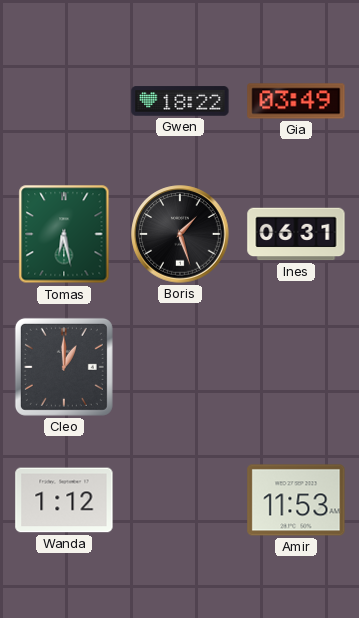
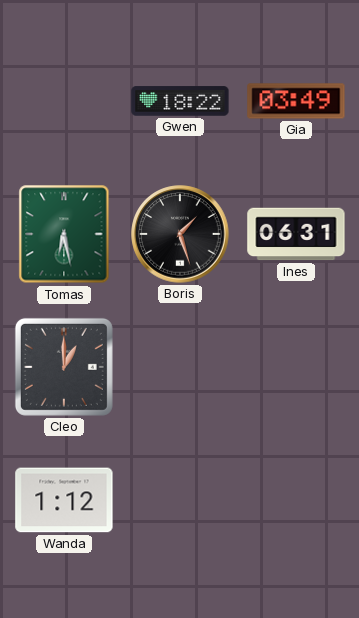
Amir: 11:53 -> none (296, 500)
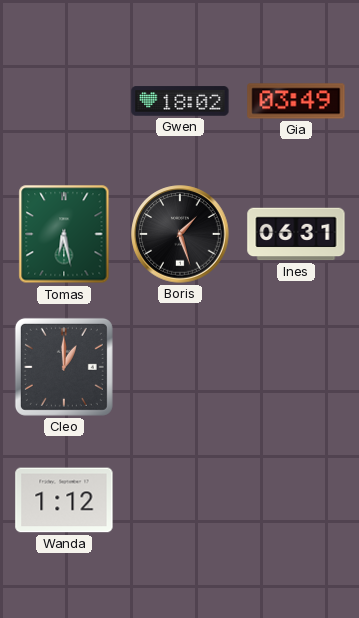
Gwen: 18:22 -> 18:02 (180, 101)
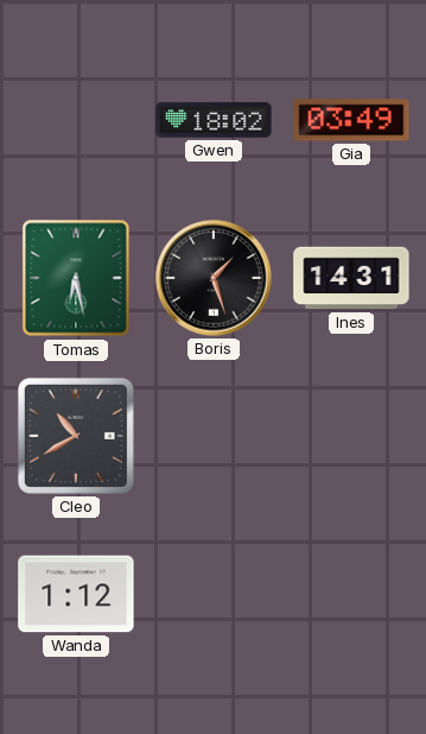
Ines: 06:31 -> 14:31 (351, 278)
Cleo: 1:00 -> 10:40 (76, 436)
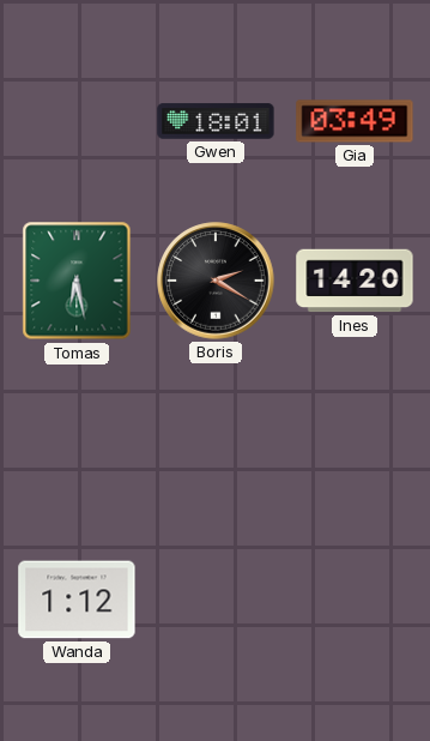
Gwen: 18:02 -> 18:01 (216, 121)
Boris: 1:27 -> 2:20 (216, 281)
Ines: 14:31 -> 14:20 (355, 281)
Cleo: 10:40 -> none (76, 436)
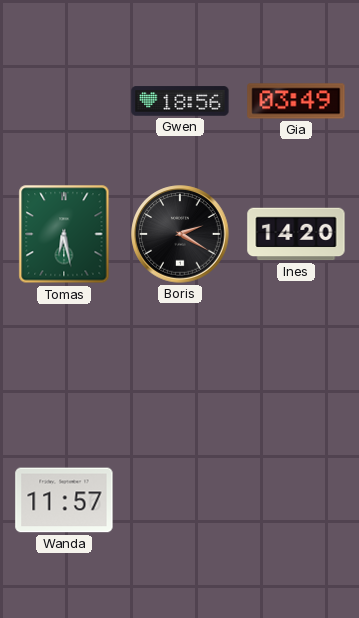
Gwen: 18:01 -> 18:56 (180, 101)
Wanda: 1:12 -> 11:57 (64, 500)
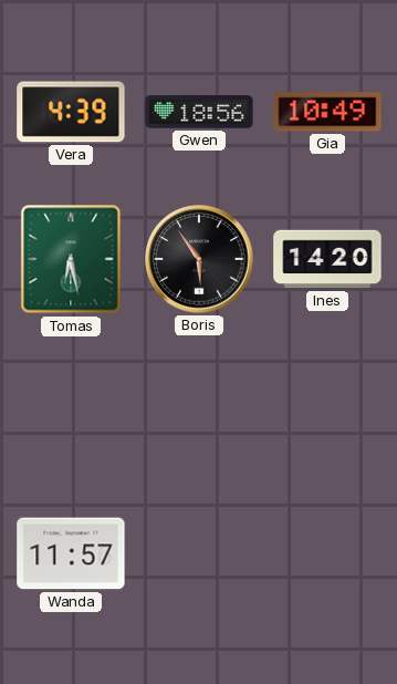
Vera: none -> 4:39 (71, 112)
Gia: 03:49 -> 10:49 (327, 112)
Boris: 2:20 -> 5:54 (199, 259)
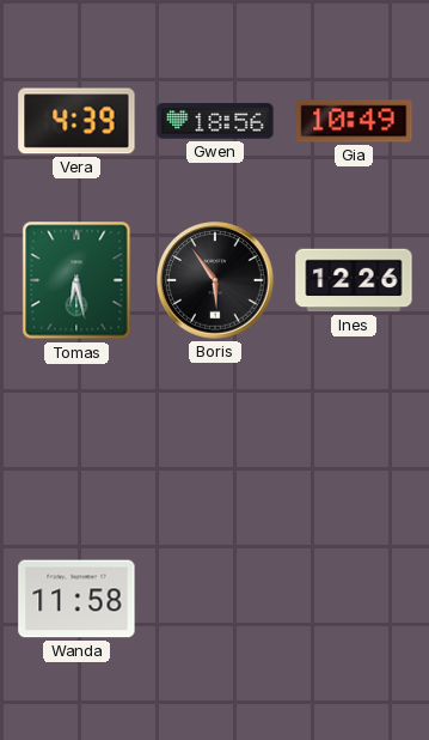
Ines: 14:20 -> 12:26 (354, 280)
Wanda: 11:57 -> 11:58 (76, 599)
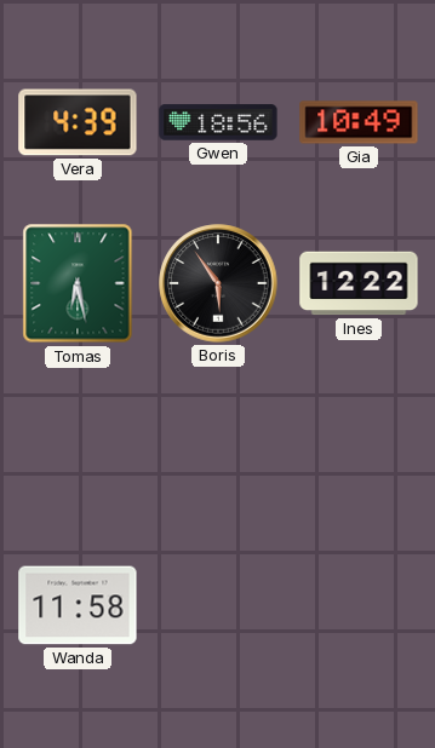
Ines: 12:26 -> 12:22 (359, 283)
